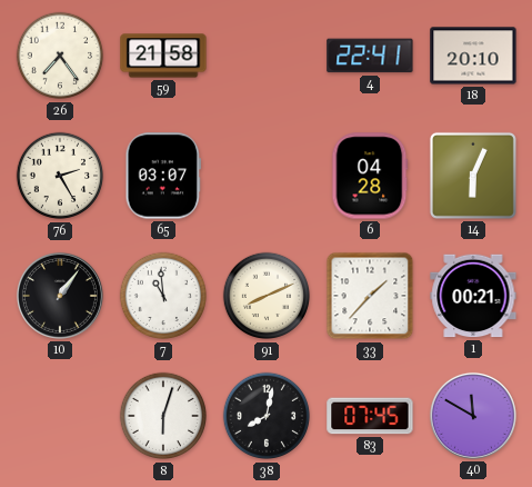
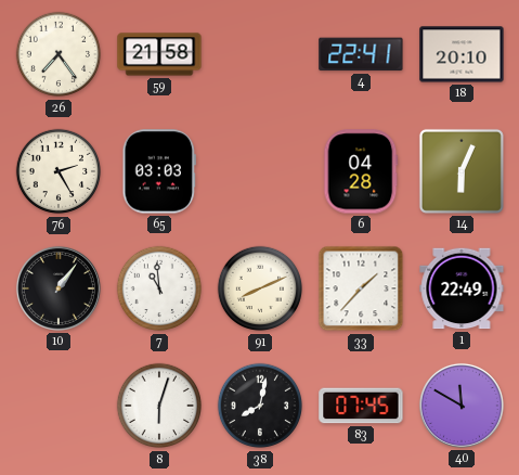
65: 03:07 -> 03:03 (159, 171)
1: 00:21 -> 22:49 (462, 288)
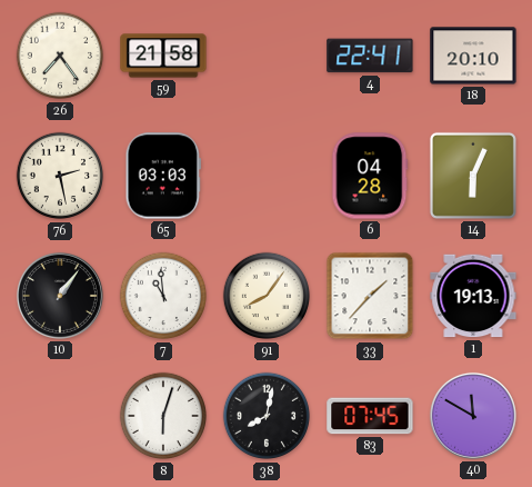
76: 2:25 -> 2:28 (60, 176)
91: 8:11 -> 8:06 (267, 296)
1: 22:49 -> 19:13 (473, 296)
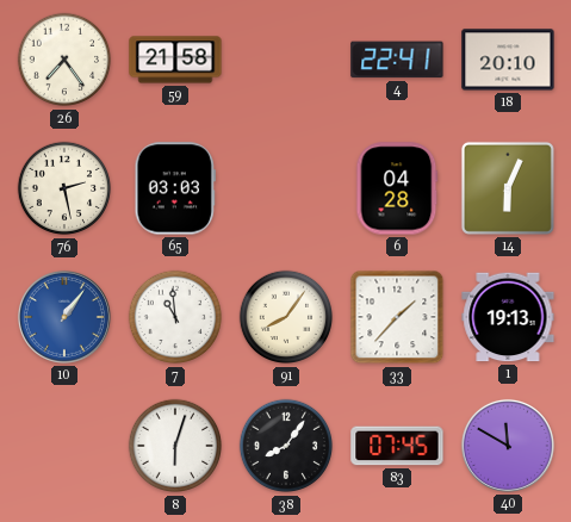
10 dial: black -> blue (64, 317)
38: 8:02 -> 8:06 (286, 446)
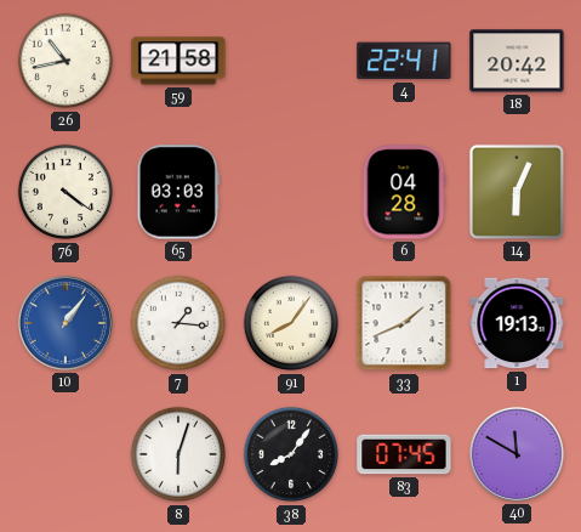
26: 7:24 -> 10:43 (65, 61)
18: 20:10 -> 20:42 (517, 61)
76: 2:28 -> 4:21 (65, 192)
7: 10:59 -> 1:16 (178, 323)
33: 1:37 -> 1:41 (404, 323)
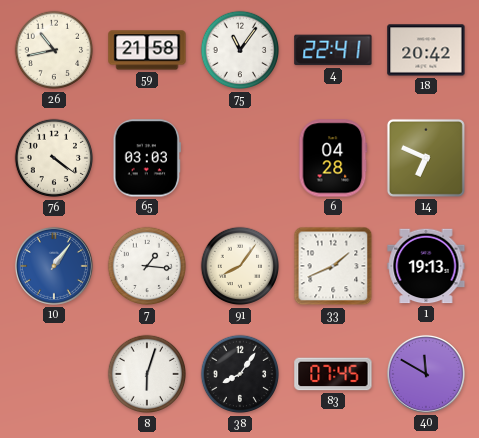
75: none -> 11:06 (240, 50)
14: 6:04 -> 6:49 (426, 158)
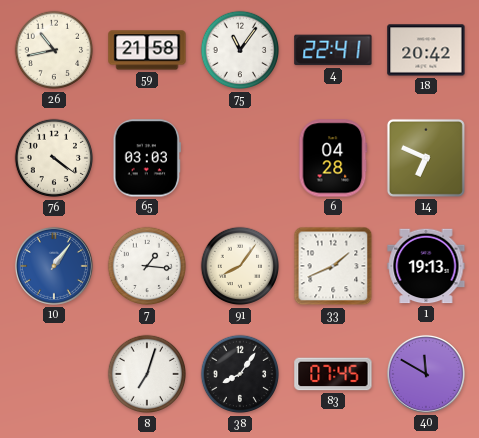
8: 6:03 -> 7:03 (147, 374)
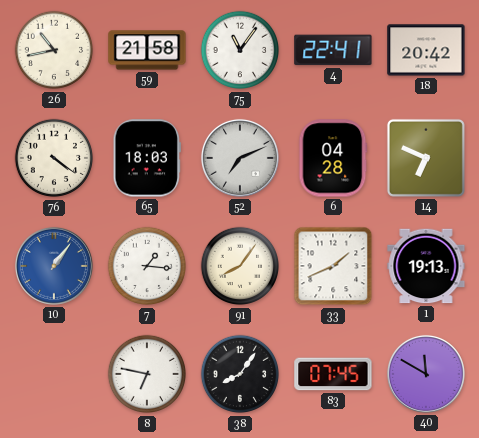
65: 03:03 -> 18:03 (147, 158)
52: none -> 7:11 (240, 158)
8: 7:03 -> 6:47 (147, 374)
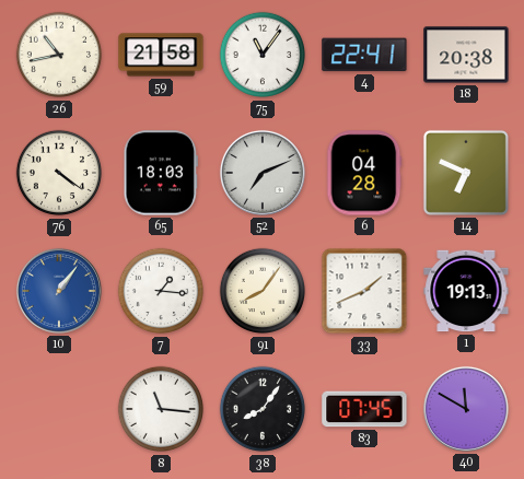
18: 20:42 -> 20:38 (466, 55)
8: 6:47 -> 11:16 (161, 409)
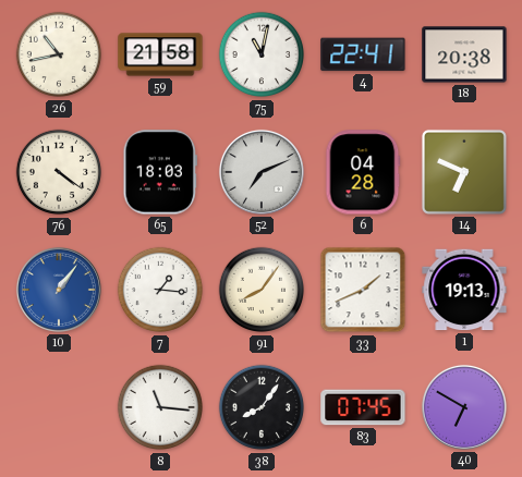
75: 11:06 -> 11:02 (262, 54)
40: 11:50 -> 6:50 (464, 407)
